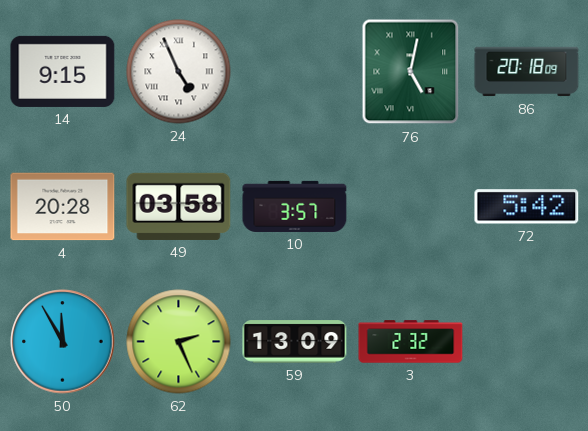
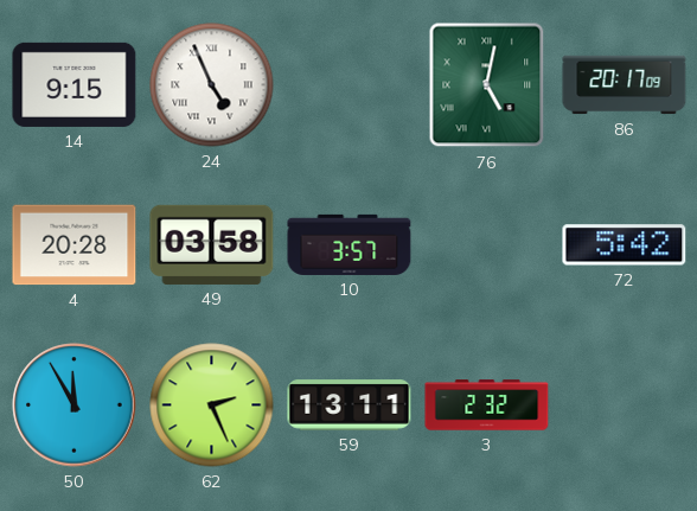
86: 20:18 -> 20:17 (625, 85)
59: 13:09 -> 13:11 (350, 405)
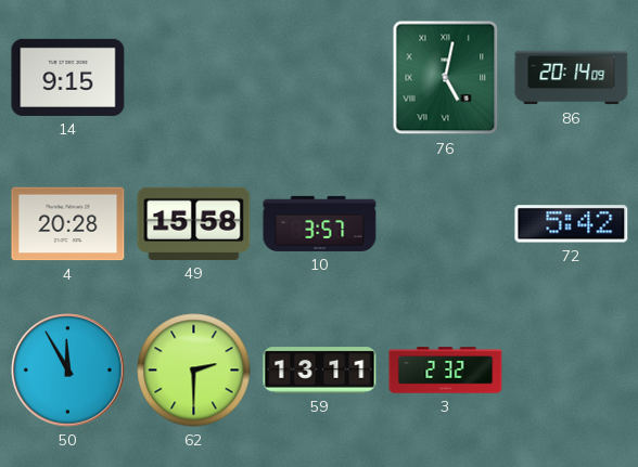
24: 4:56 -> none (212, 85)
86: 20:17 -> 20:14 (572, 78)
49: 03:58 -> 15:58 (194, 223)
62: 2:26 -> 2:30 (194, 371)
